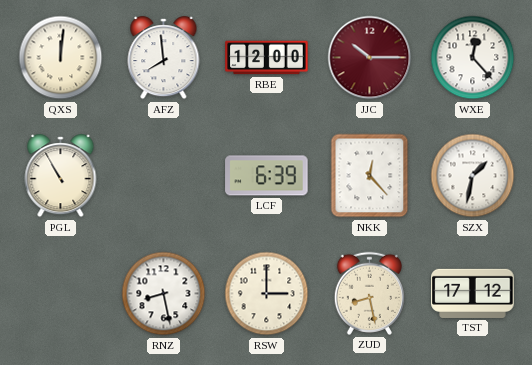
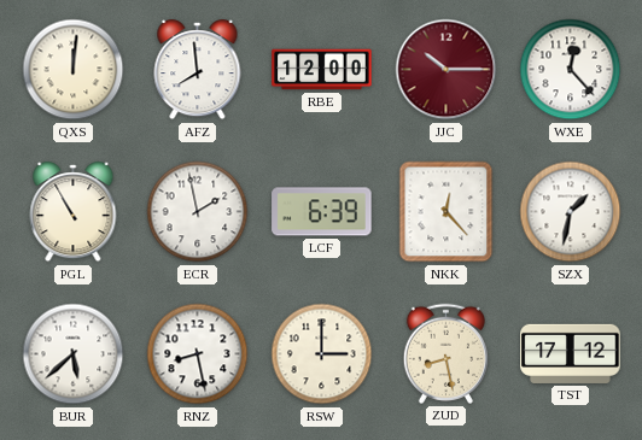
ECR: none -> 1:58 (198, 212)
BUR: none -> 5:38 (74, 354)
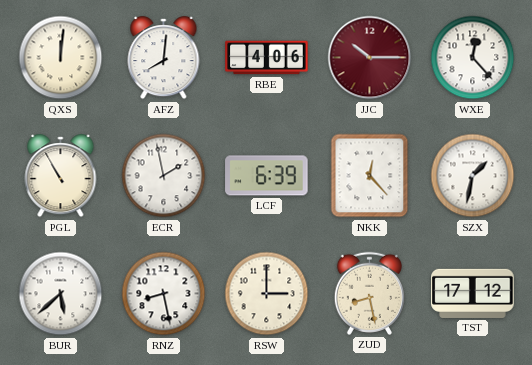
AFZ: 7:59 -> 8:01 (164, 58)
RBE: 12:00 -> 4:06 (267, 58)
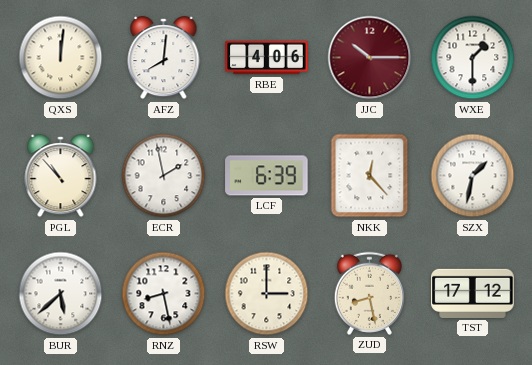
WXE: 12:23 -> 1:30 (473, 58)
PGL: 10:55 -> 10:53 (61, 176)
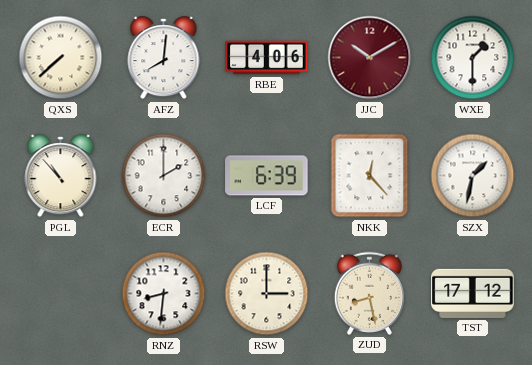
QXS: 12:01 -> 7:38 (61, 58)
JJC: 10:15 -> 10:10 (370, 58)
ECR: 1:58 -> 2:00 (164, 176)
BUR: 5:38 -> none (61, 294)
RNZ: 8:28 -> 8:31 (164, 294)
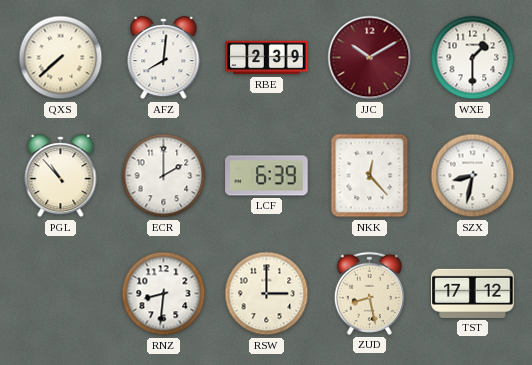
RBE: 4:06 -> 2:39 (267, 58)
SZX: 1:32 -> 8:32 (473, 176)
